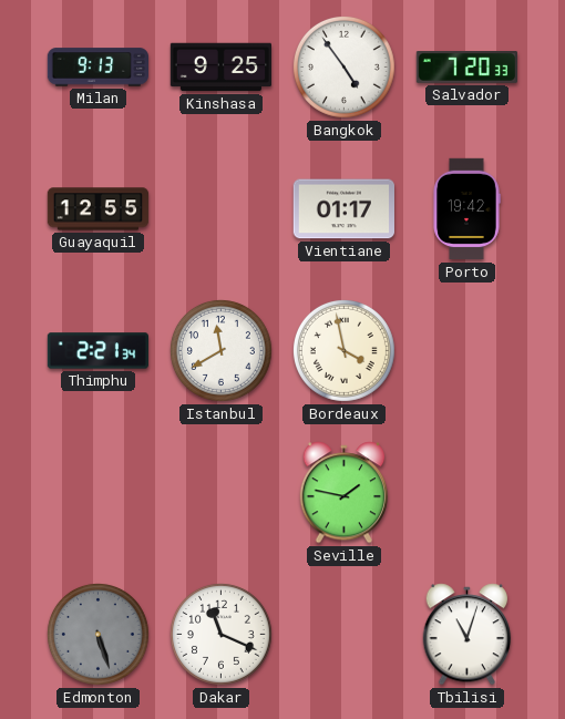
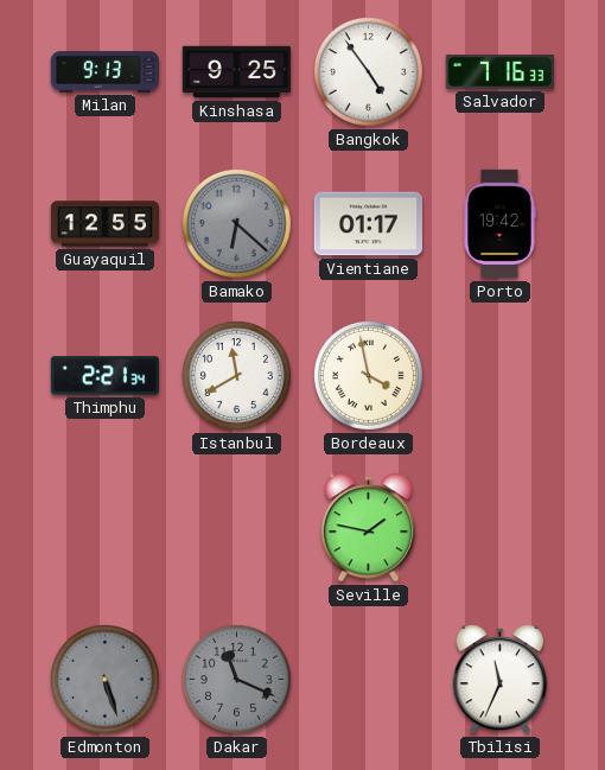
Salvador: 7:20 -> 7:16 (499, 72)
Bamako: none -> 6:22 (236, 223)
Dakar dial: white -> grey (236, 679)
Tbilisi: 11:03 -> 11:34 (501, 680)
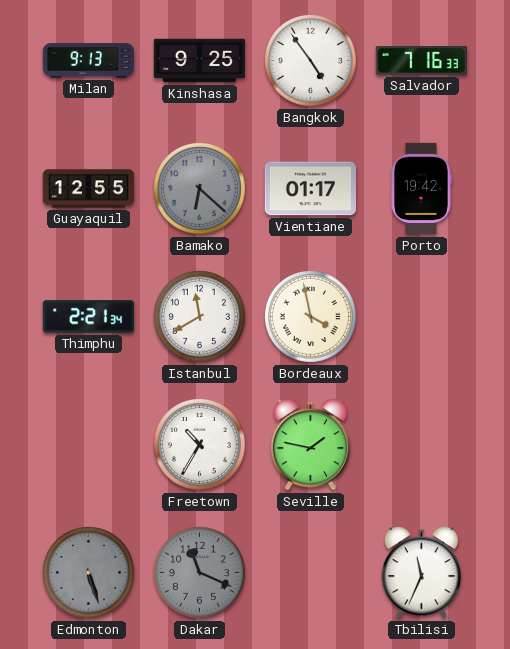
Freetown: none -> 10:35 (199, 444)
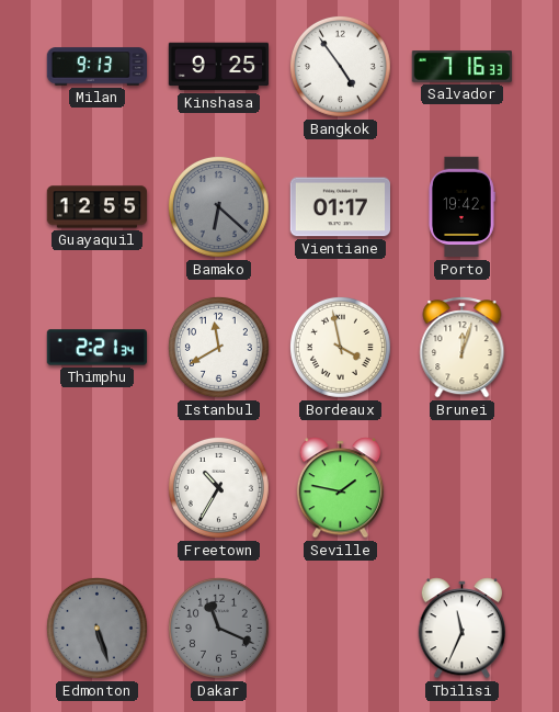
Brunei: none -> 12:03 (463, 348)
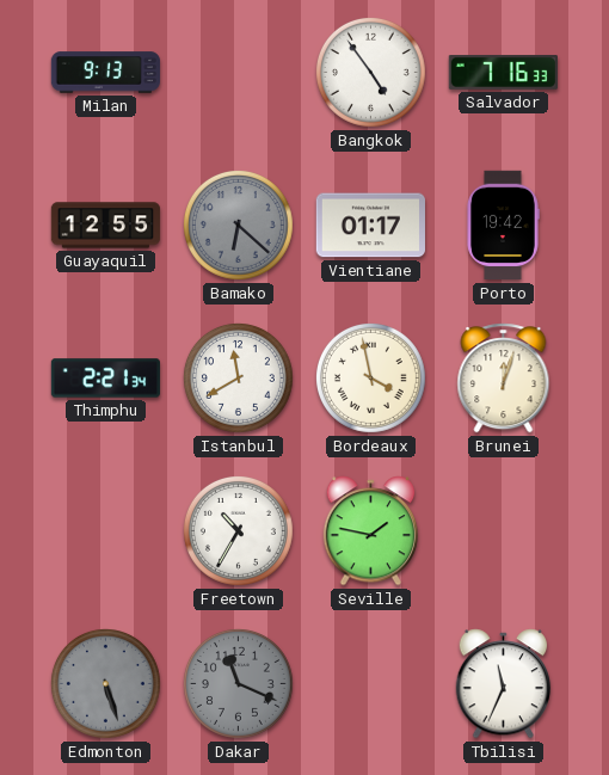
Kinshasa: 9:25 -> none (219, 67)
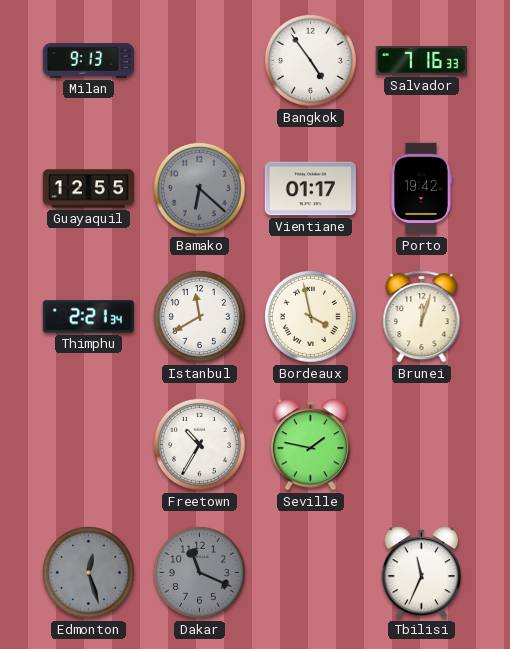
Edmonton: 5:27 -> 12:27 (88, 572)
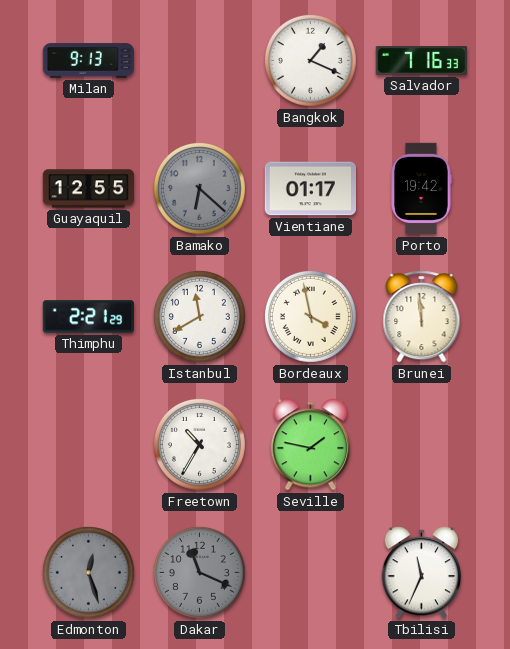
Bangkok: 4:54 -> 1:19 (310, 60)
Thimphu: 2:21:34 -> 2:21:29 (88, 317)
Brunei: 12:03 -> 11:59 (422, 317)
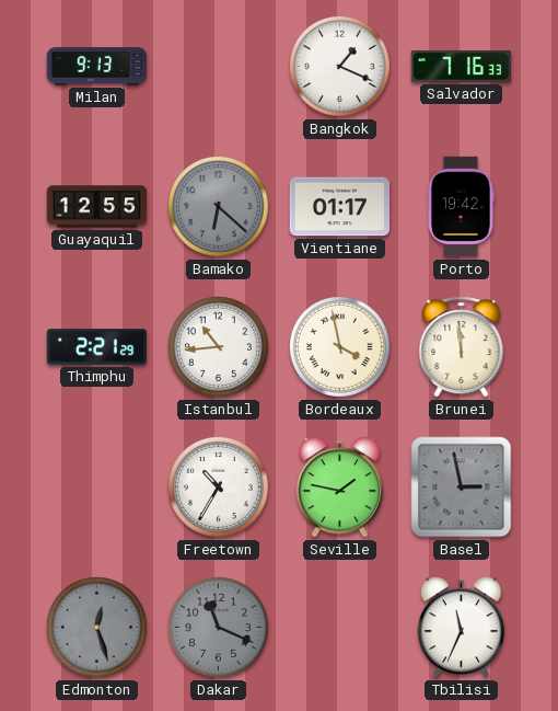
Istanbul: 11:40 -> 10:44 (218, 346)
Basel: none -> 2:58 (462, 488)
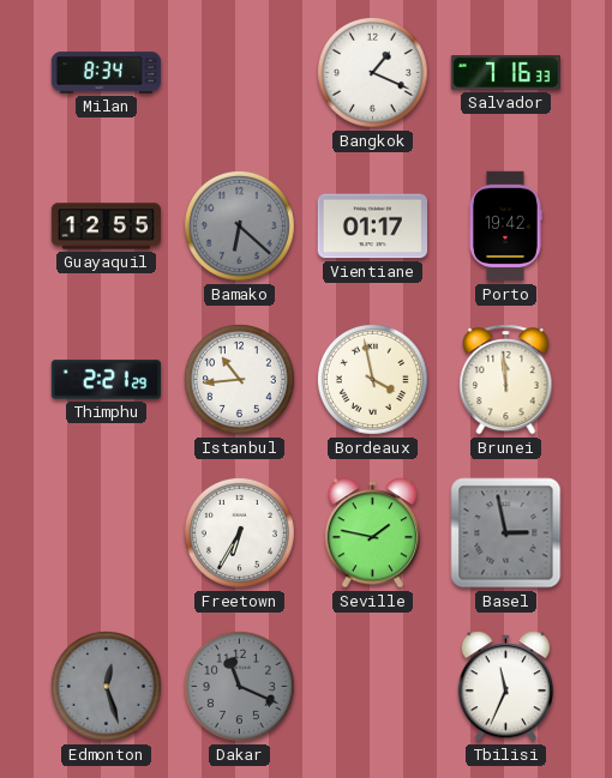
Milan: 9:13 -> 8:34 (106, 73)
Freetown: 10:35 -> 6:35 (239, 532)
